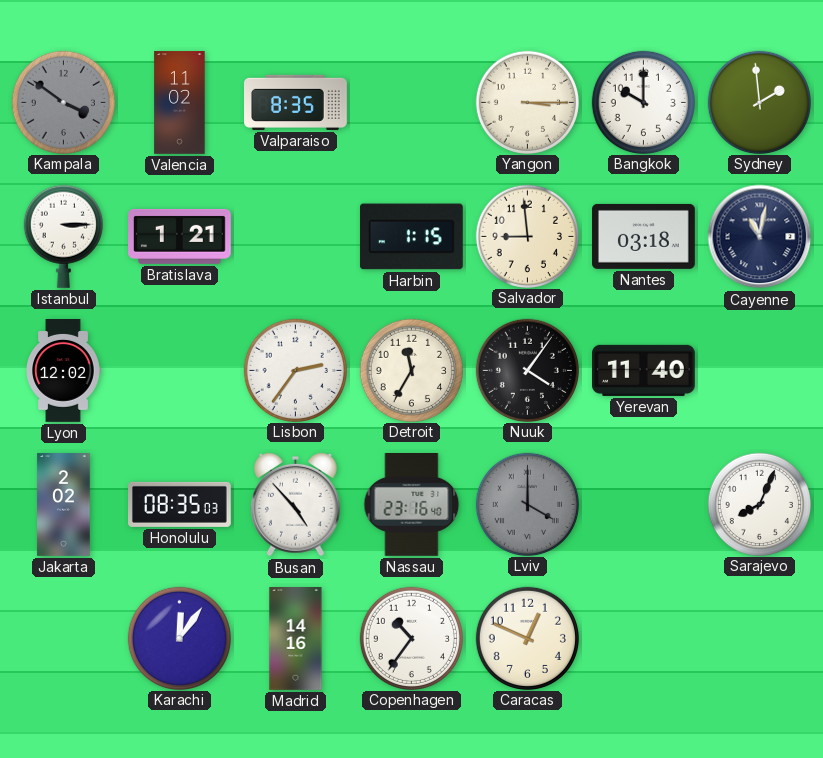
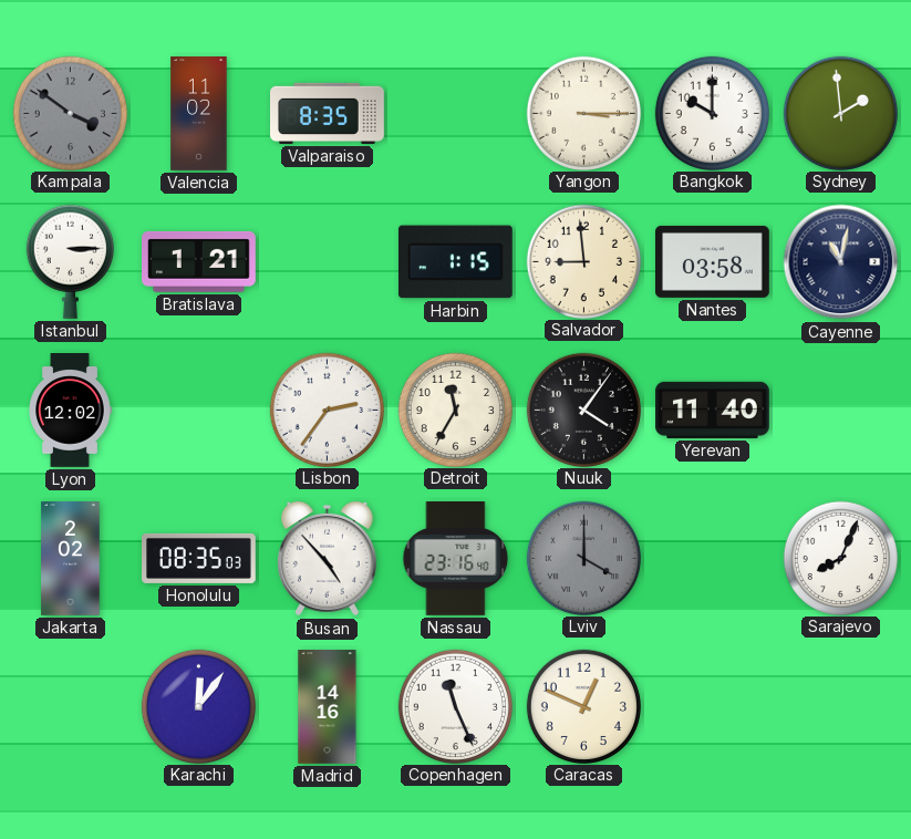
Nantes: 03:18 -> 03:58 (713, 261)
Copenhagen: 10:36 -> 11:26 (455, 706)
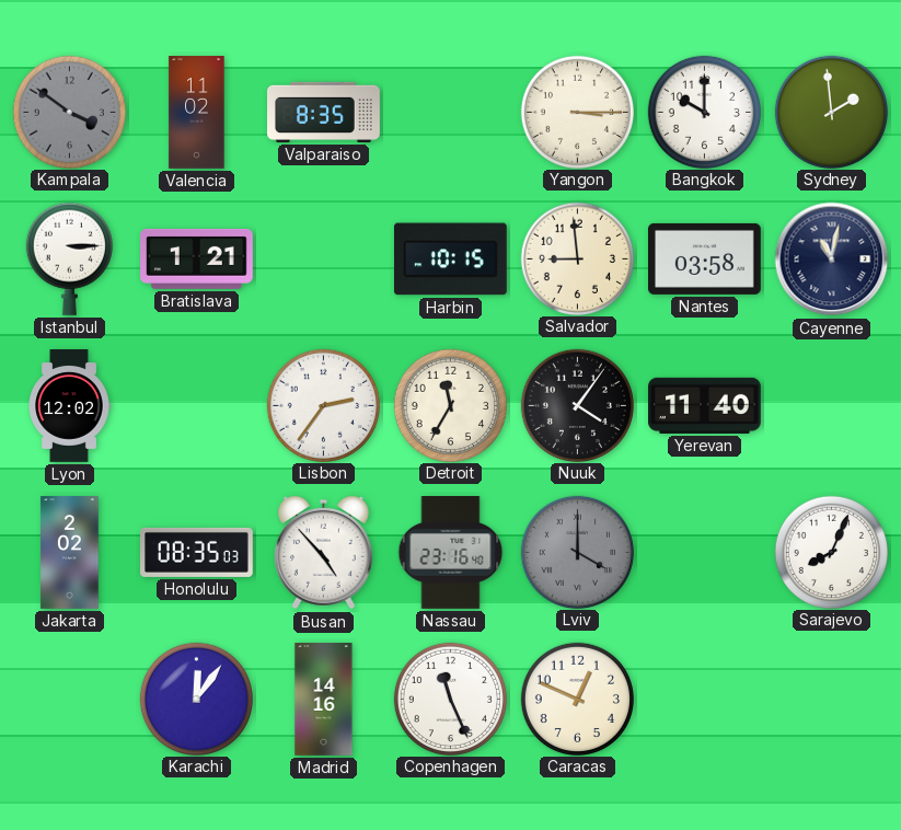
Harbin: 1:15 -> 10:15 (450, 260)
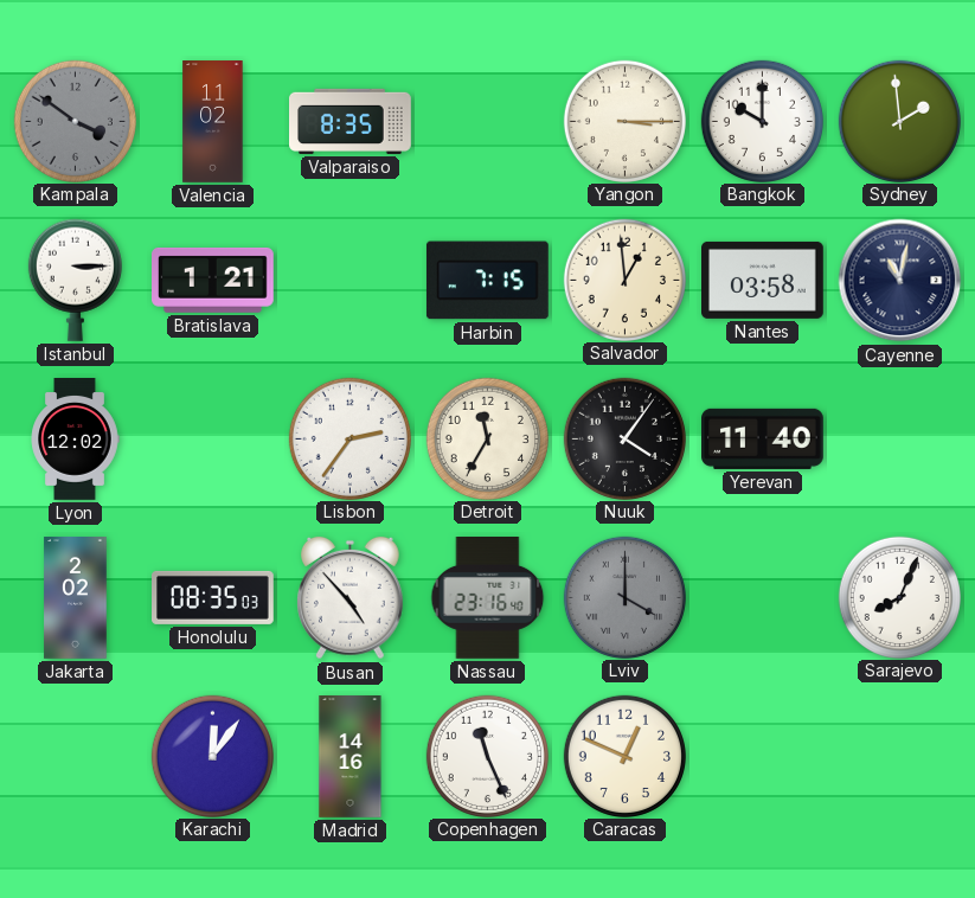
Harbin: 10:15 -> 7:15 (487, 281)
Salvador: 8:59 -> 12:59 (624, 280)
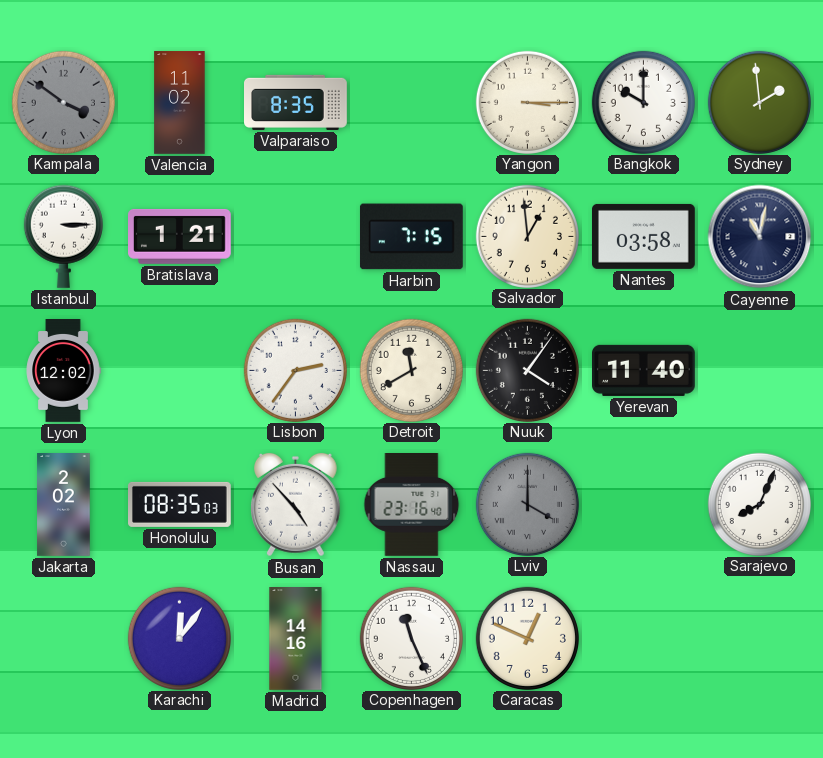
Detroit: 11:35 -> 11:40 (411, 370)
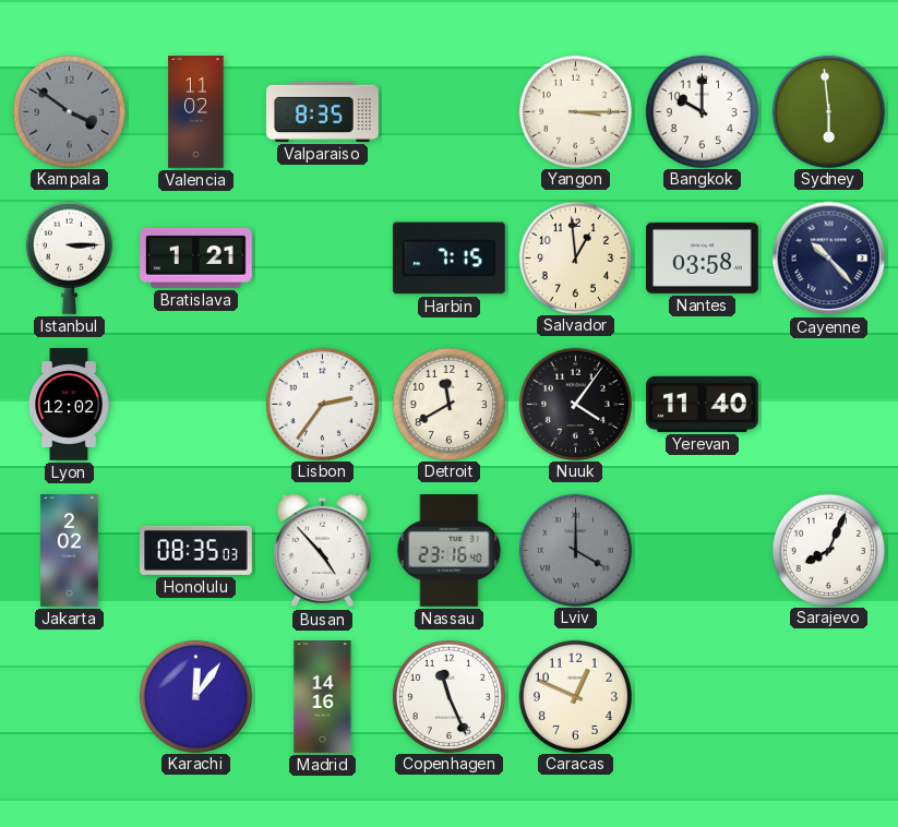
Sydney: 1:59 -> 5:59 (828, 111)
Cayenne: 11:02 -> 10:23 (829, 259)
